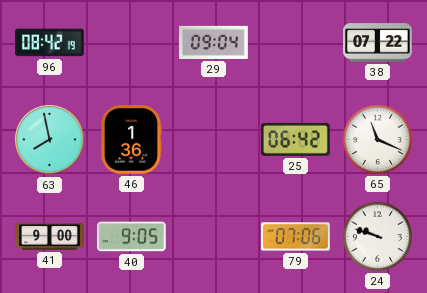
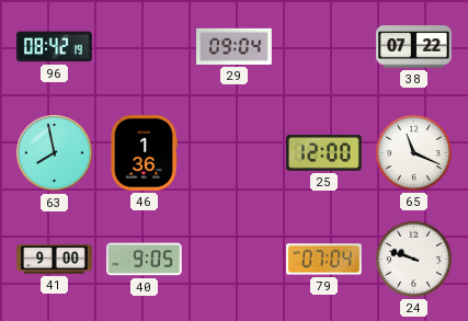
25: 06:42 -> 12:00 (324, 152)
79: 07:06 -> 07:04 (324, 260)
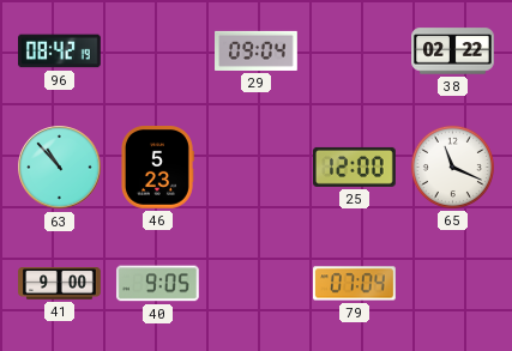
38: 07:22 -> 02:22 (453, 52)
63: 7:58 -> 10:53 (60, 168)
46: 1:36 -> 5:23 (158, 168)
24: 9:48 -> none (413, 259)
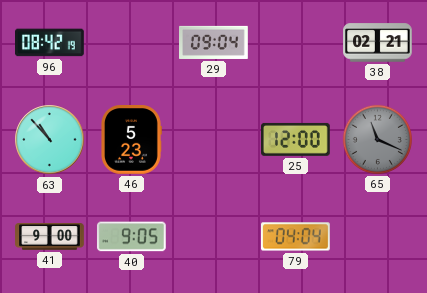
38: 02:22 -> 02:21 (378, 43)
65 dial: white -> grey (377, 139)
79: 07:04 -> 04:04 (296, 237)
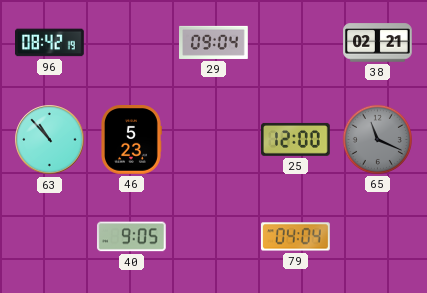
41: 9:00 -> none (50, 237)
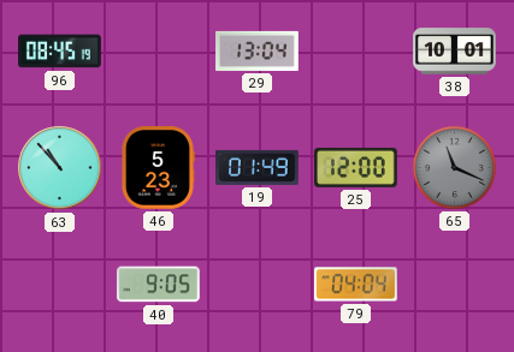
96: 08:42 -> 08:45 (60, 52)
29: 09:04 -> 13:04 (258, 50)
38: 02:21 -> 10:01 (455, 52)
19: none -> 01:49 (258, 167)
